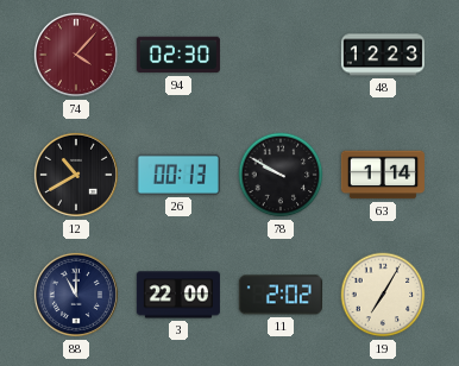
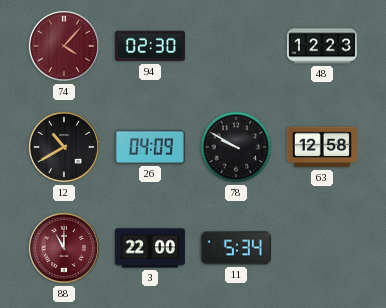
26: 00:13 -> 04:09 (150, 147)
63: 1:14 -> 12:58 (322, 147)
88 dial: navy -> burgundy (64, 248)
11: 2:02 -> 5:34 (236, 248)
19: 7:05 -> none (383, 295)
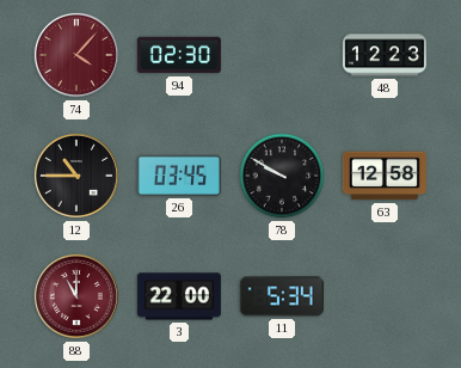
12: 10:40 -> 10:45 (76, 176)
26: 04:09 -> 03:45 (179, 176)
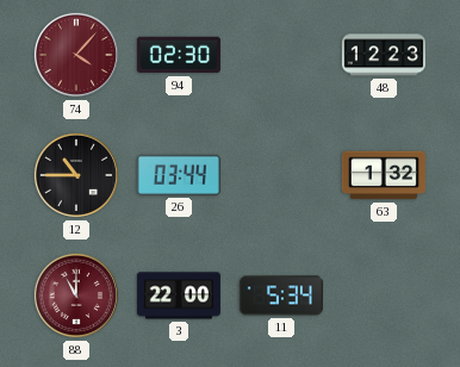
26: 03:45 -> 03:44 (179, 175)
78: 9:50 -> none (282, 176)
63: 12:58 -> 1:32 (384, 175)
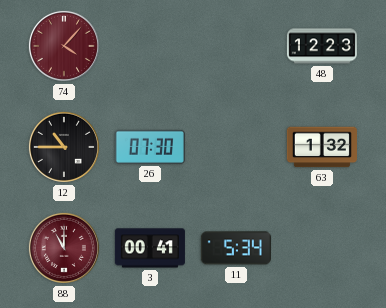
94: 02:30 -> none (179, 55)
26: 03:44 -> 07:30 (150, 147)
3: 22:00 -> 00:41 (150, 248)
